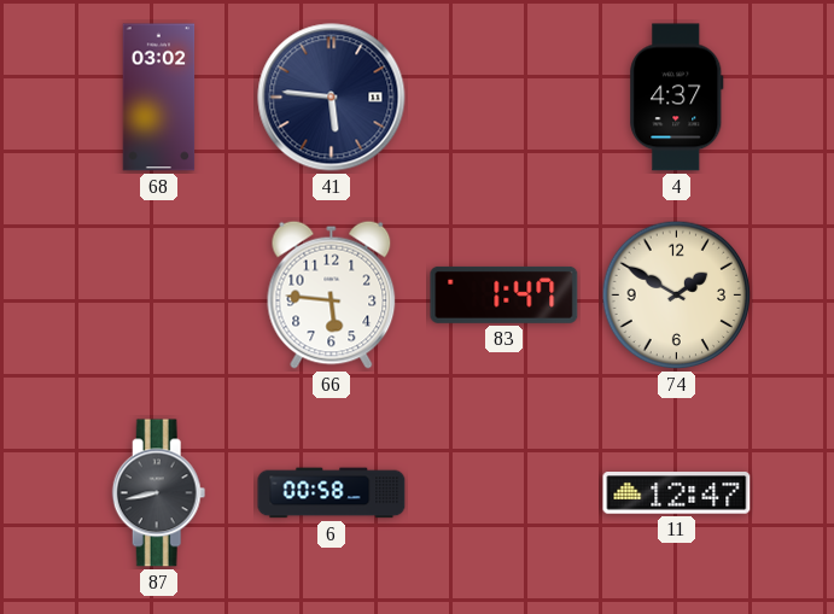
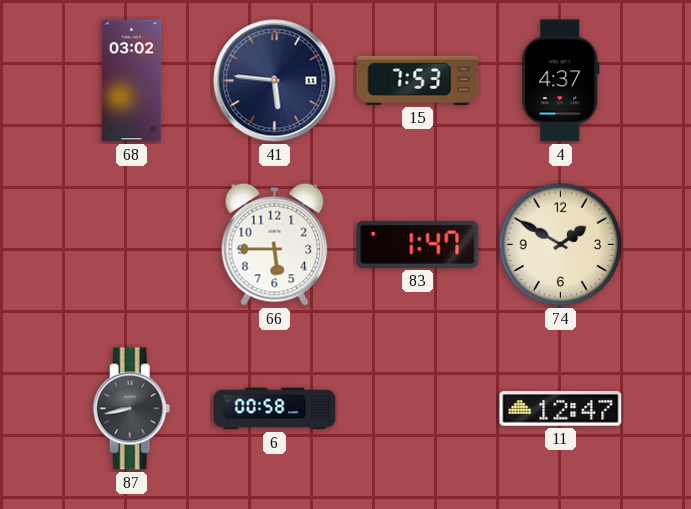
15: none -> 7:53 (418, 80)
66: 5:46 -> 5:45 (275, 244)
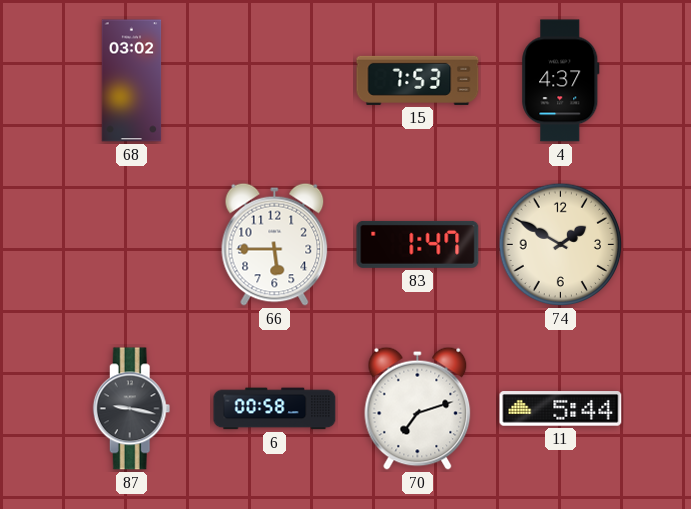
41: 5:46 -> none (275, 81)
87: 8:43 -> 9:17 (132, 409)
70: none -> 7:12 (418, 408)
11: 12:47 -> 5:44 (561, 409)
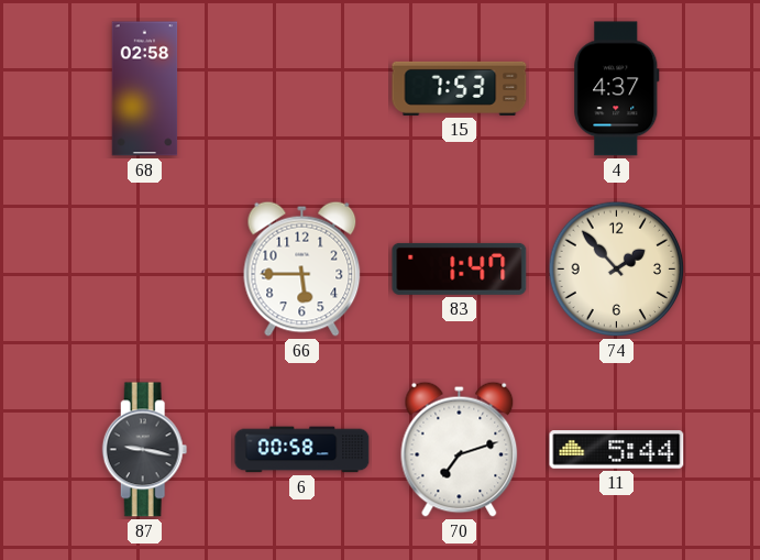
68: 03:02 -> 02:58 (145, 89)
74: 1:50 -> 1:53 (617, 270)
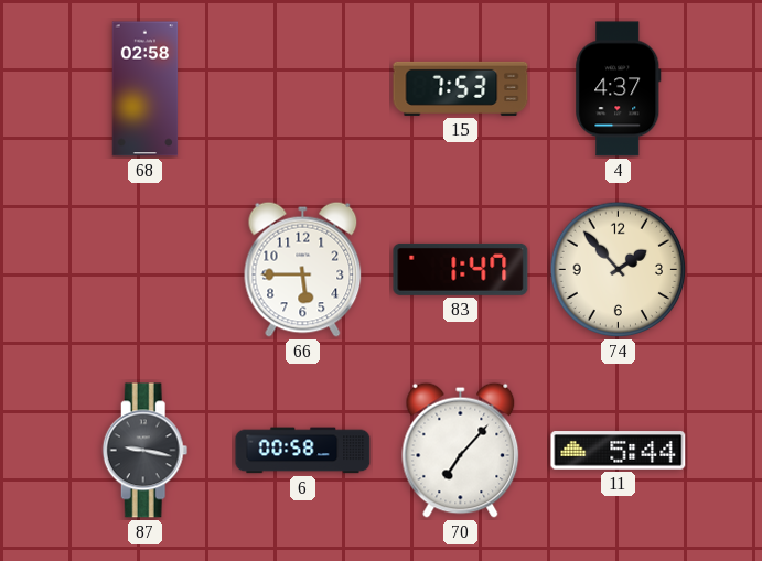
70: 7:12 -> 7:07 (461, 450)
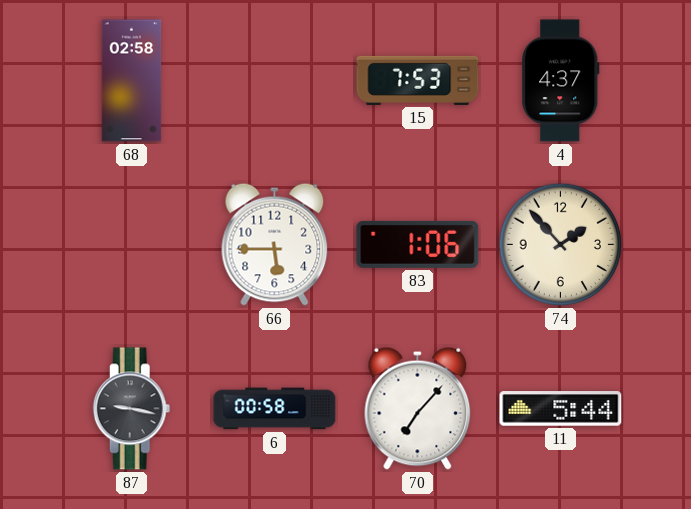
83: 1:47 -> 1:06 (418, 244)
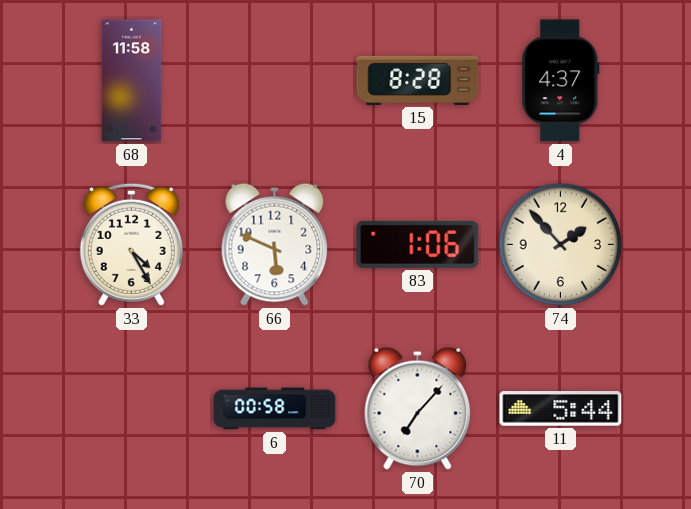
68: 02:58 -> 11:58 (132, 81)
15: 7:53 -> 8:28 (418, 80)
33: none -> 4:25 (131, 244)
66: 5:45 -> 5:49 (275, 244)
87: 9:17 -> none (132, 409)
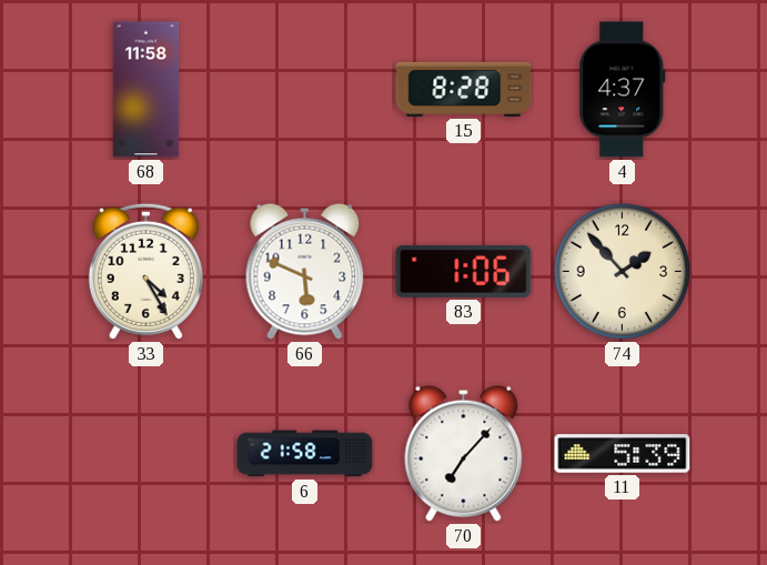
6: 00:58 -> 21:58 (305, 454)
11: 5:44 -> 5:39 (623, 454)
